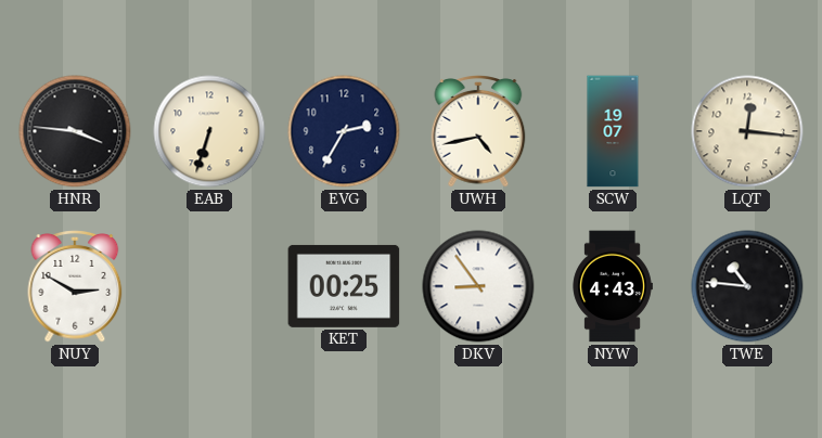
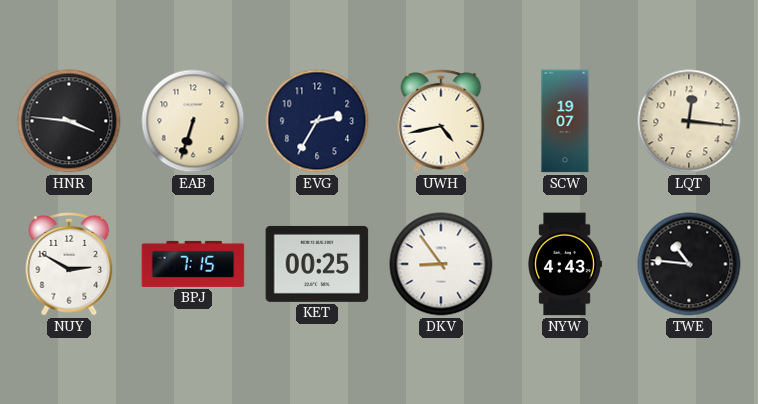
BPJ: none -> 7:15 (193, 264)
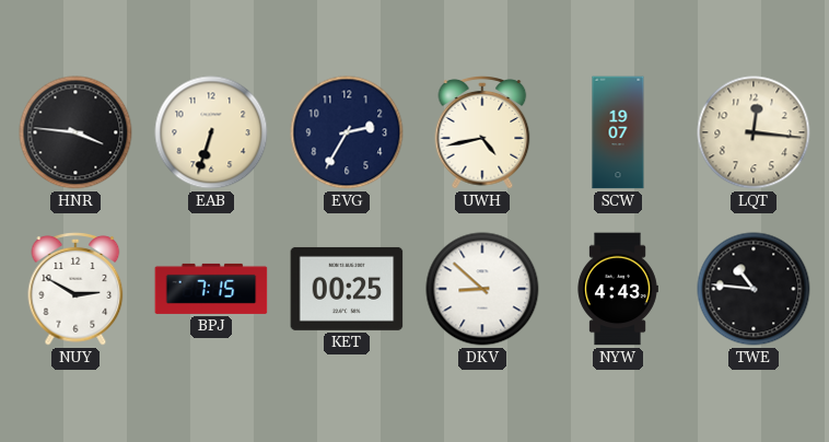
DKV: 8:54 -> 8:52 (482, 289)
